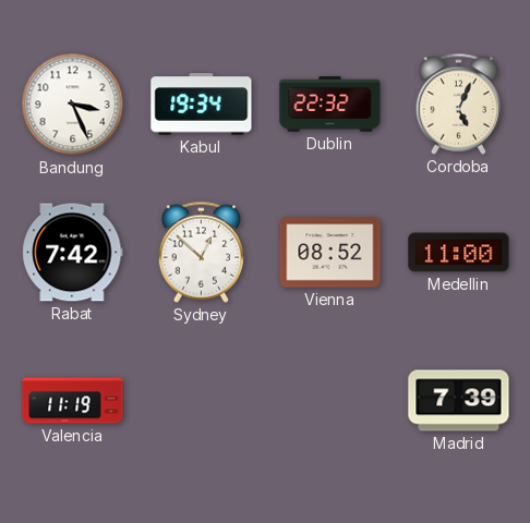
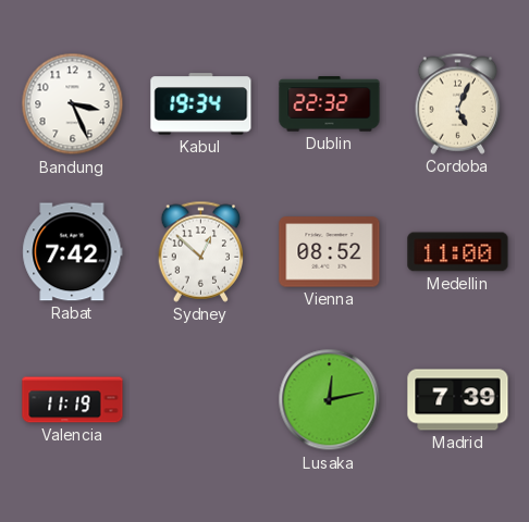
Lusaka: none -> 12:13 (330, 400)
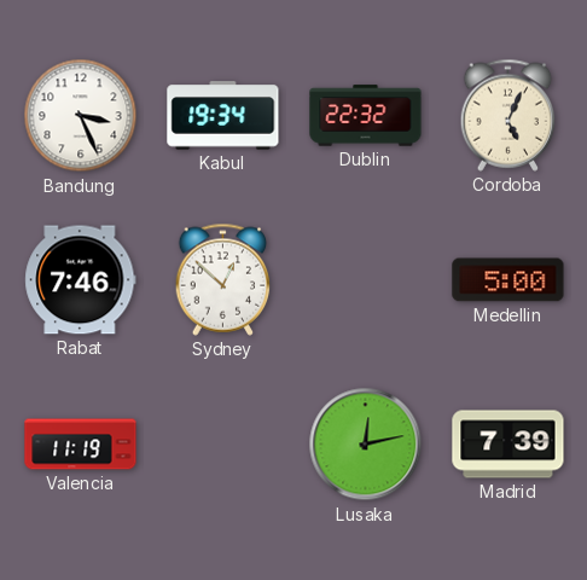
Rabat: 7:42 -> 7:46 (81, 280)
Vienna: 08:52 -> none (330, 252)
Medellin: 11:00 -> 5:00 (508, 280)
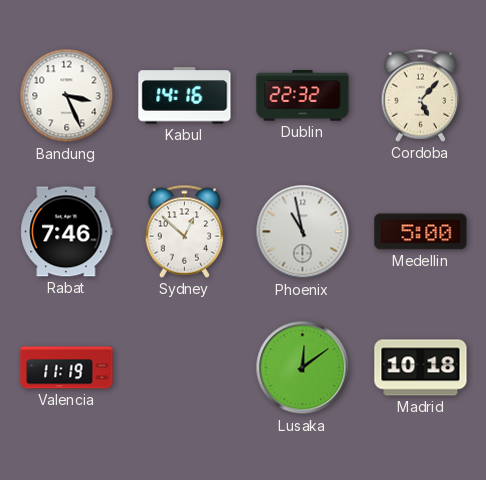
Kabul: 19:34 -> 14:16 (185, 96)
Cordoba: 5:04 -> 5:07 (421, 95)
Phoenix: none -> 10:58 (303, 232)
Lusaka: 12:13 -> 12:09 (303, 368)
Madrid: 7:39 -> 10:18 (421, 368)
